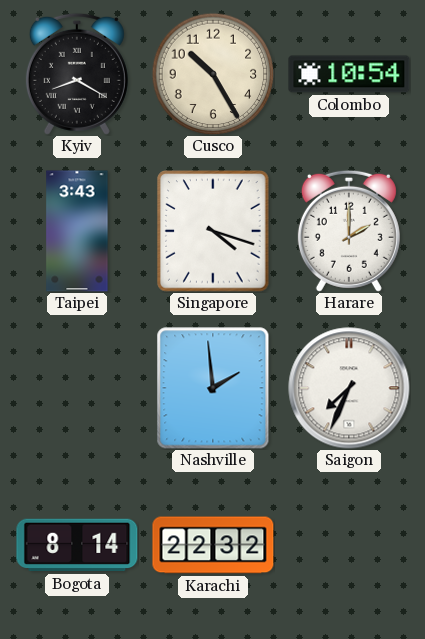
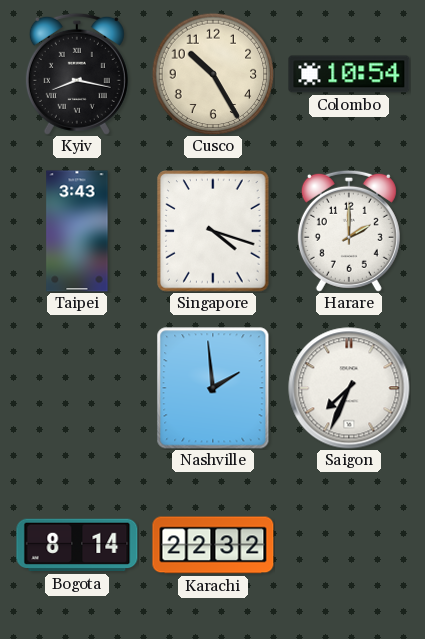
Kyiv: 8:20 -> 8:17 (77, 74)
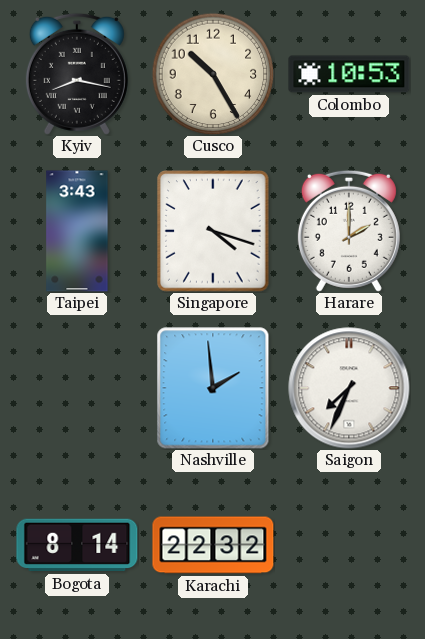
Colombo: 10:54 -> 10:53 (349, 74)
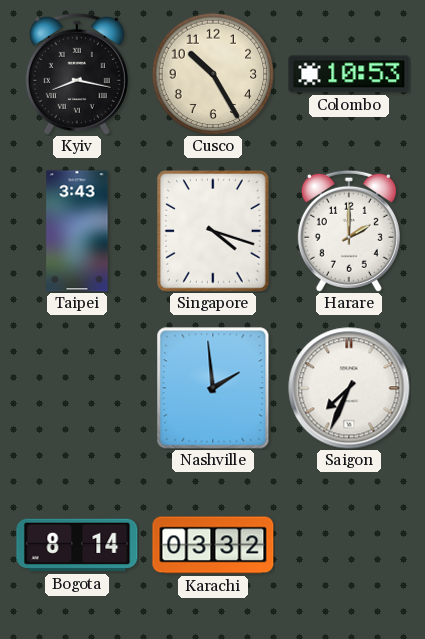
Karachi: 22:32 -> 03:32 (213, 545)
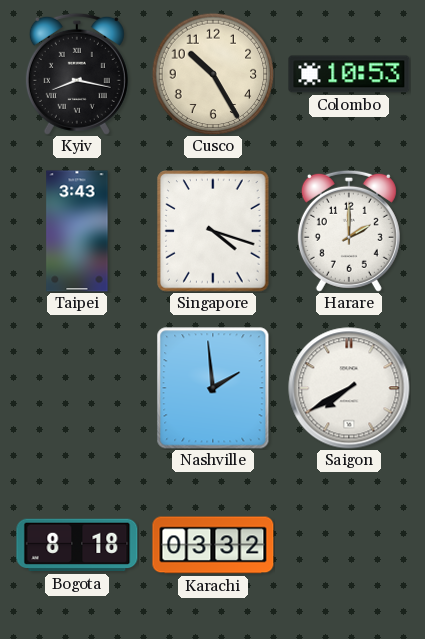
Saigon: 7:34 -> 7:40 (349, 388)
Bogota: 8:14 -> 8:18 (77, 545)
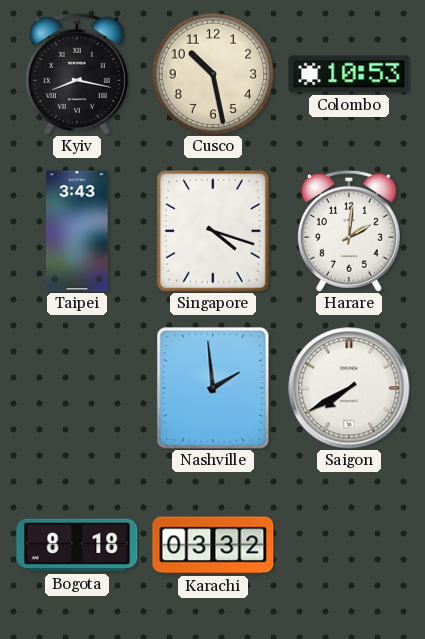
Cusco: 10:25 -> 10:28 (213, 74)
Harare: 2:00 -> 2:01 (349, 231)
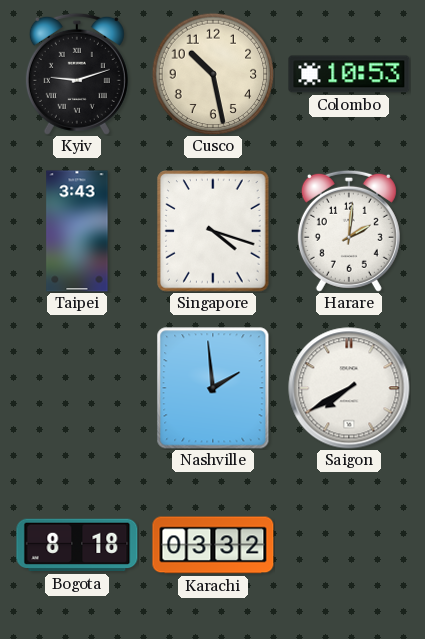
Kyiv: 8:17 -> 9:12 (77, 74)
